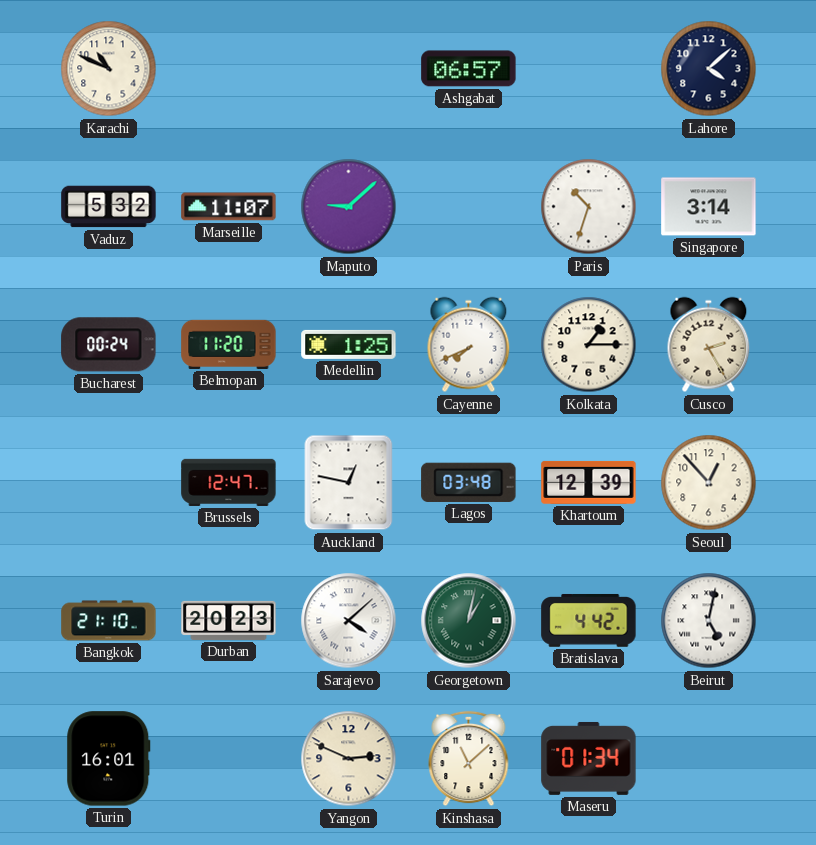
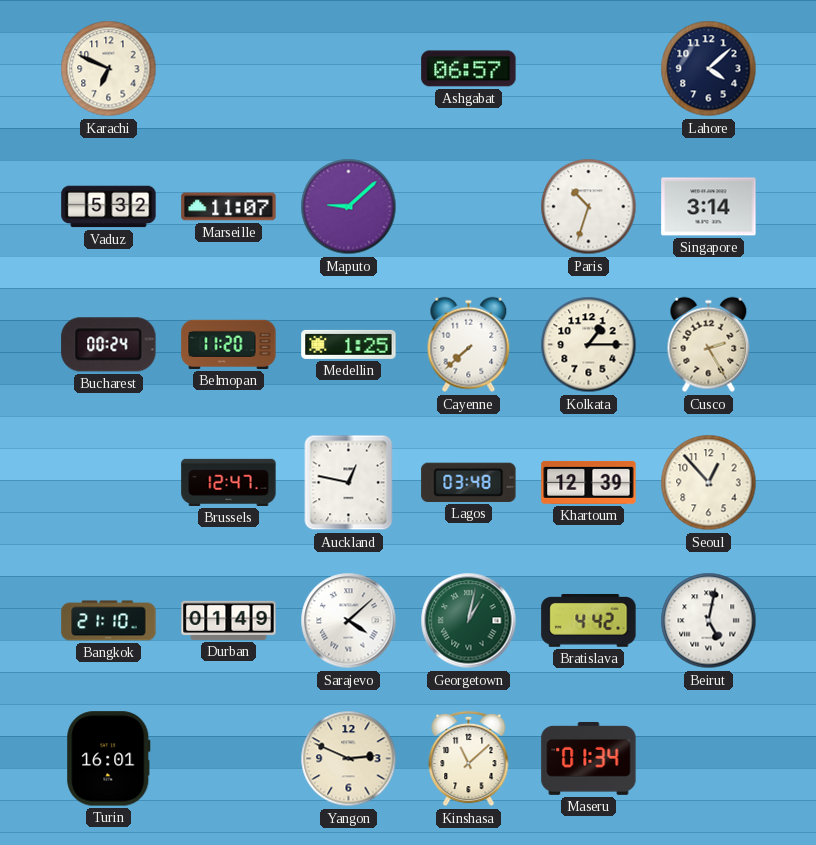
Karachi: 10:49 -> 6:49 (109, 69)
Cayenne: 7:41 -> 7:38 (469, 345)
Durban: 20:23 -> 01:49 (229, 620)
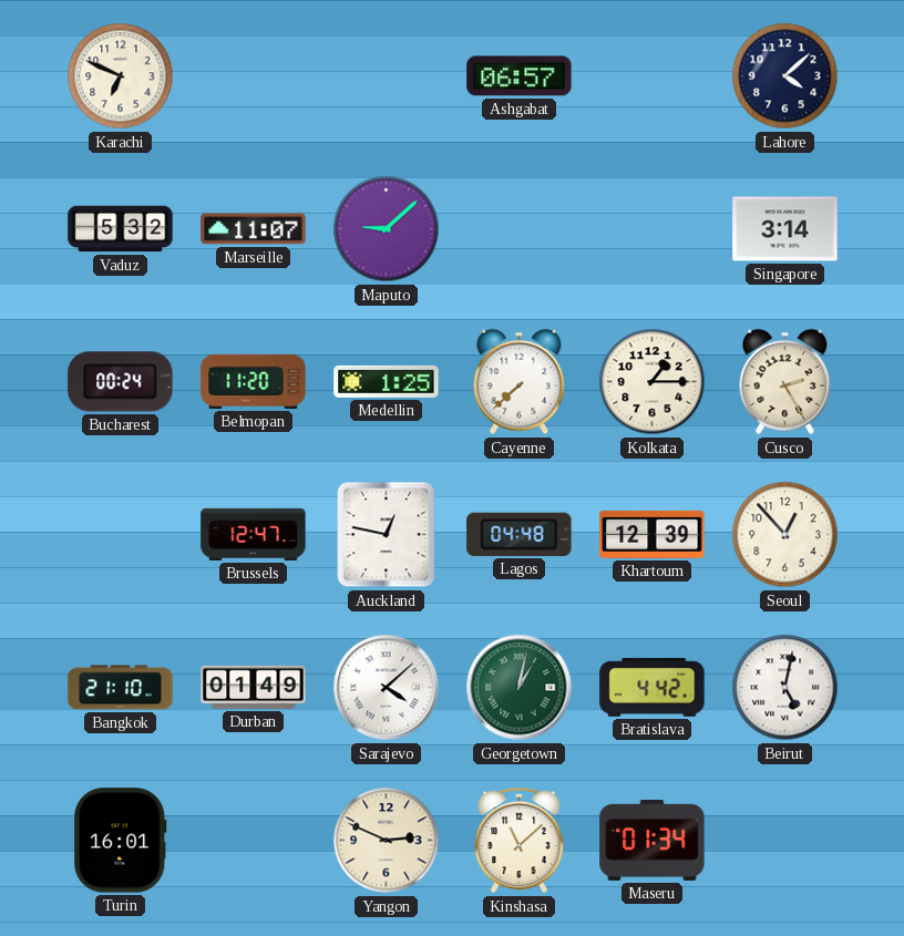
Paris: 10:33 -> none (589, 207)
Lagos: 03:48 -> 04:48 (520, 534)
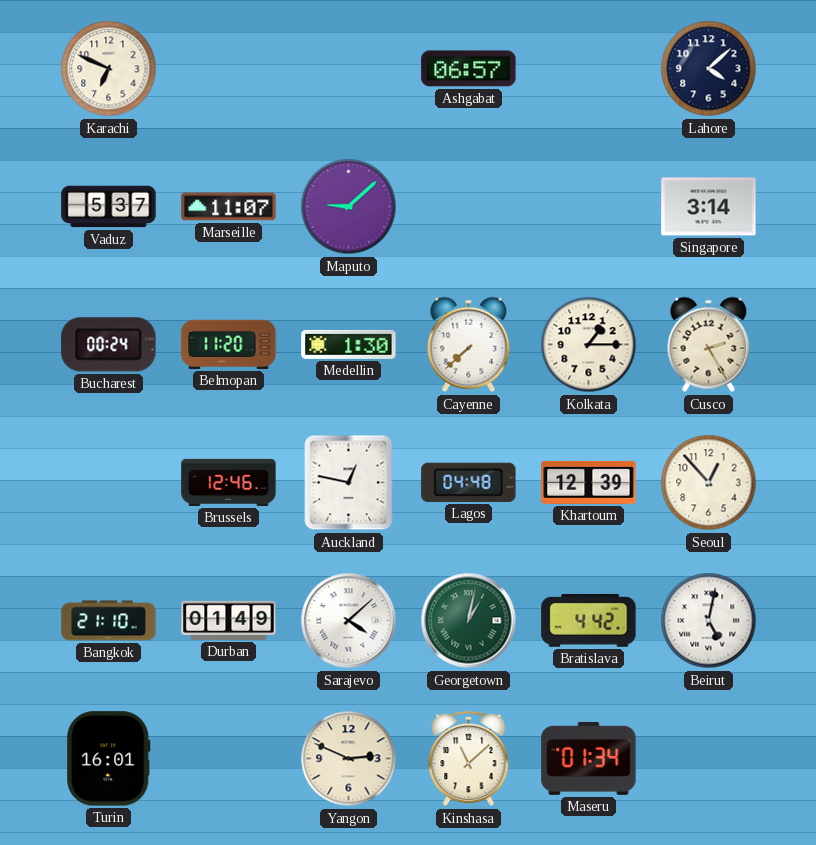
Vaduz: 5:32 -> 5:37 (109, 207)
Medellin: 1:25 -> 1:30 (349, 344)
Brussels: 12:47 -> 12:46 (229, 482)
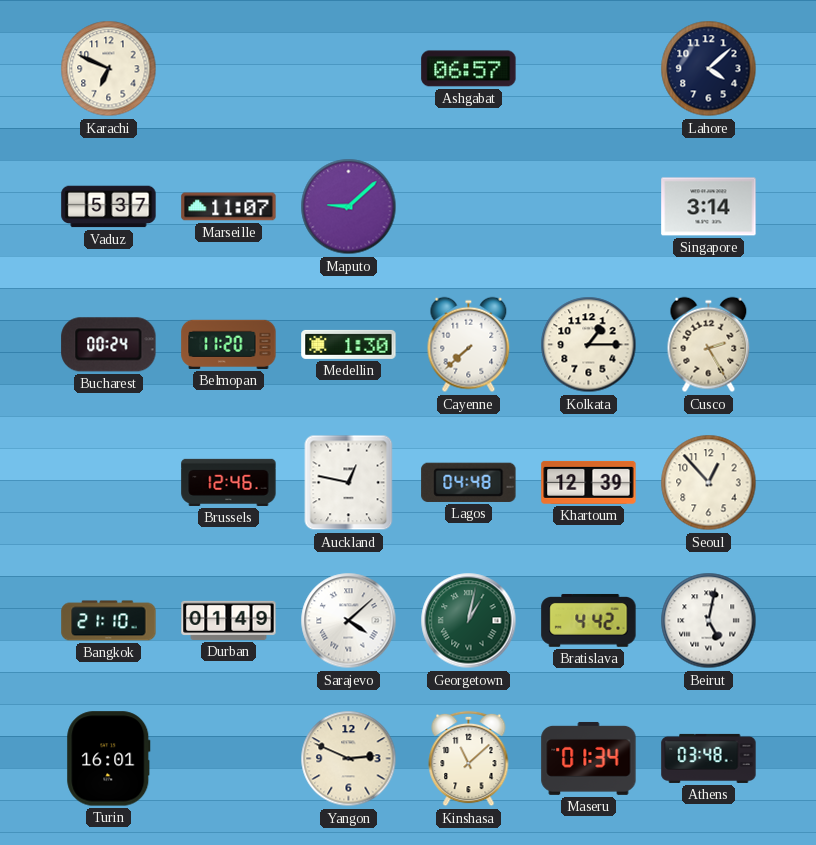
Athens: none -> 03:48 (709, 758)
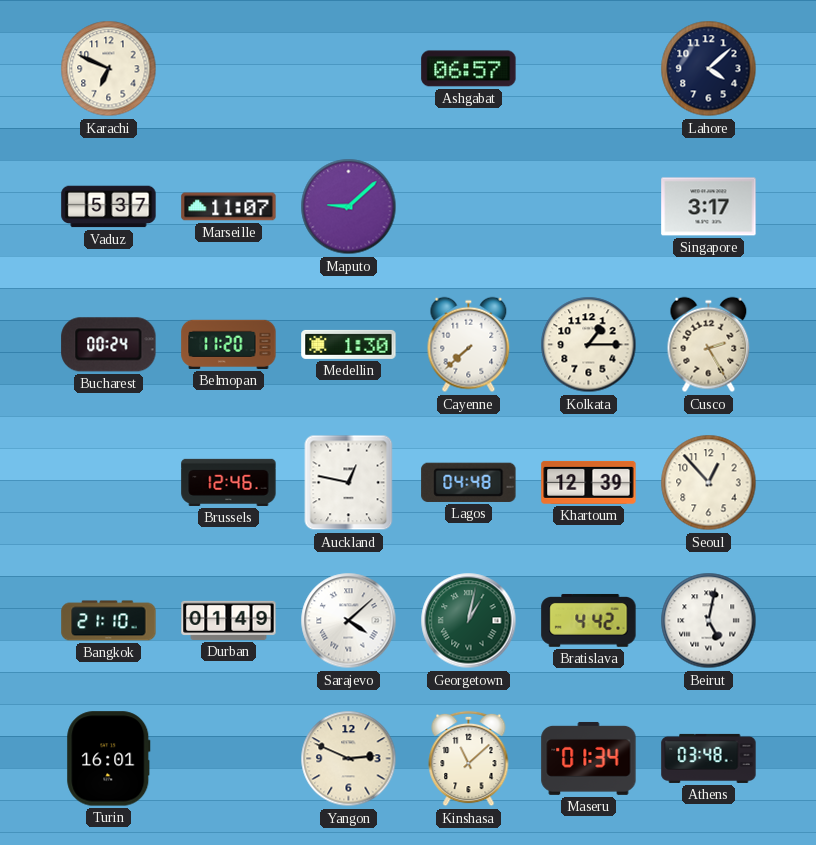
Singapore: 3:14 -> 3:17 (709, 207)
